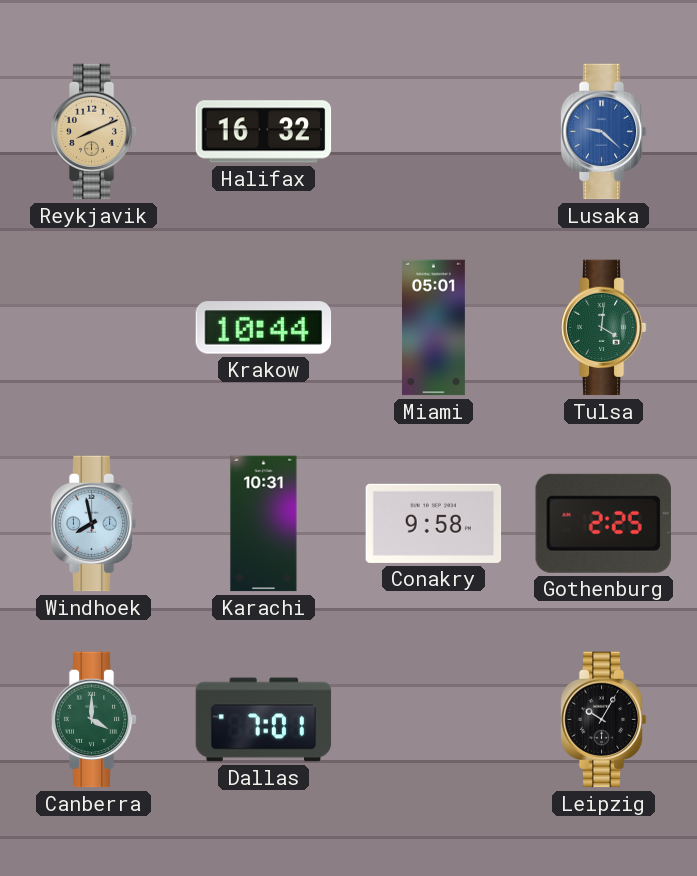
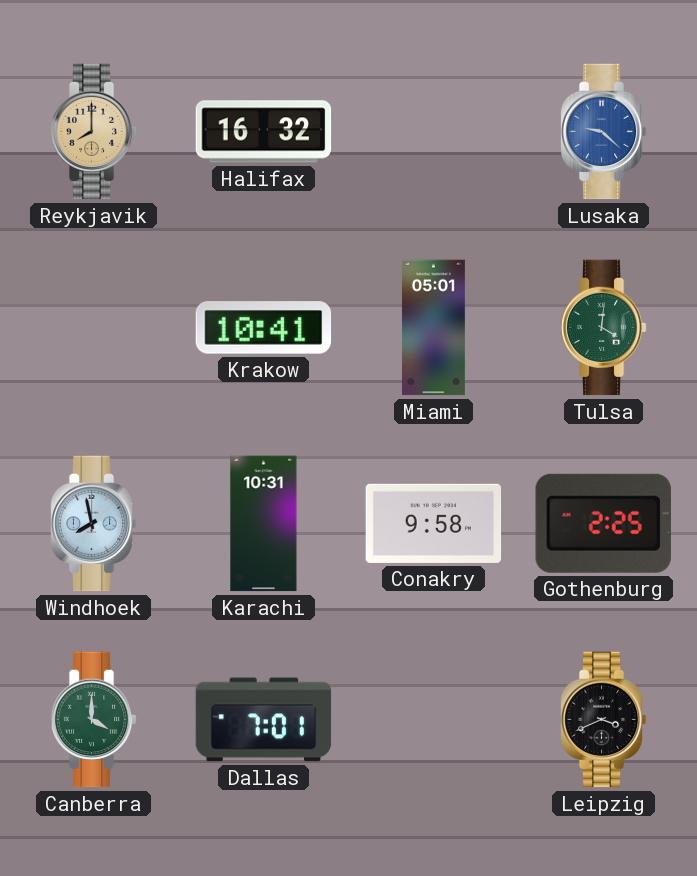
Reykjavik: 8:11 -> 8:00 (93, 132)
Krakow: 10:44 -> 10:41 (264, 328)
Leipzig: 10:05 -> 3:41 (603, 720)
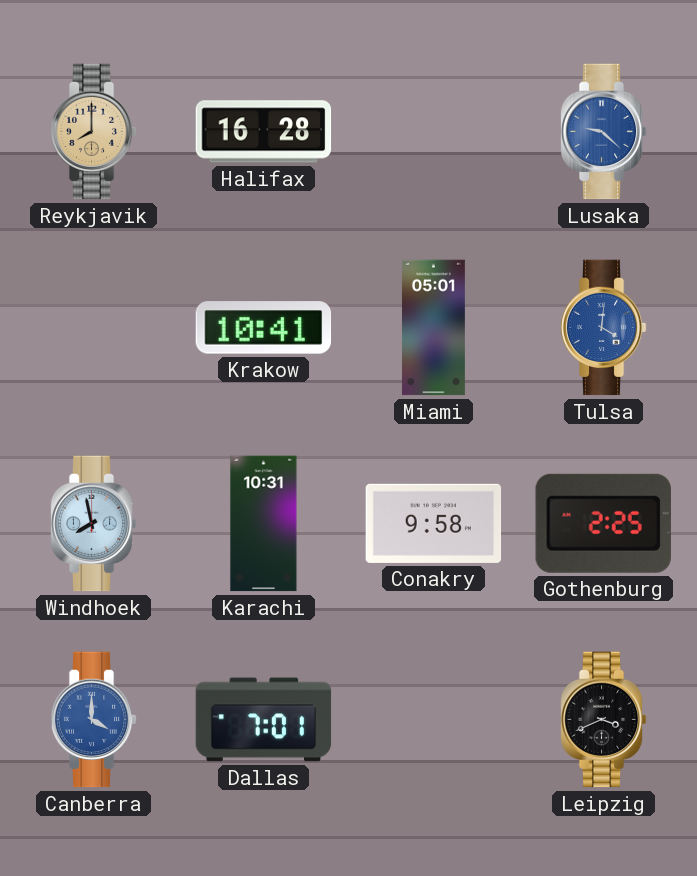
Halifax: 16:32 -> 16:28 (264, 132)
Tulsa dial: green -> blue (603, 328)
Canberra dial: green -> blue (93, 720)
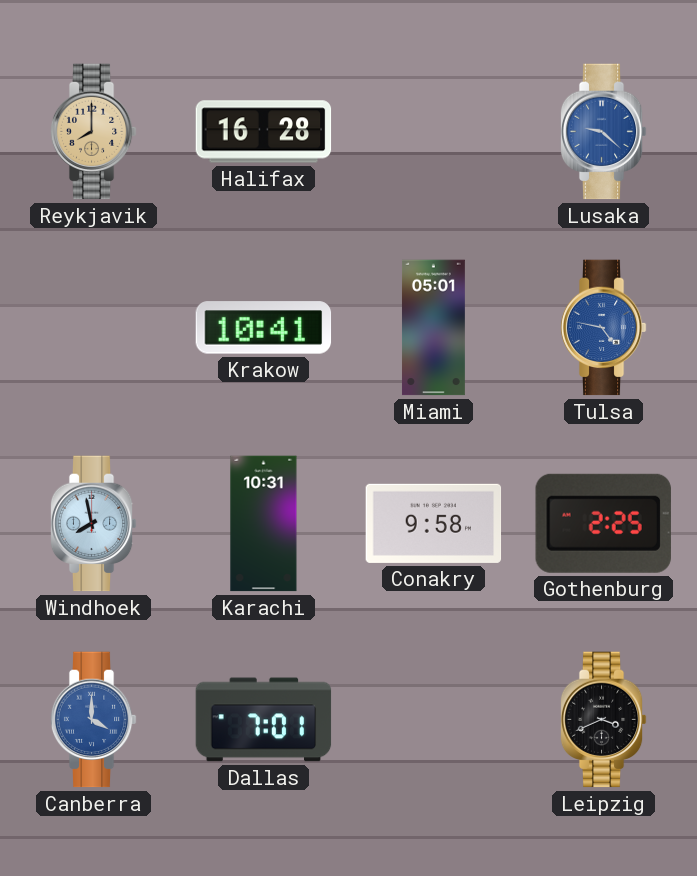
Tulsa: 4:01 -> 4:47 (603, 328)
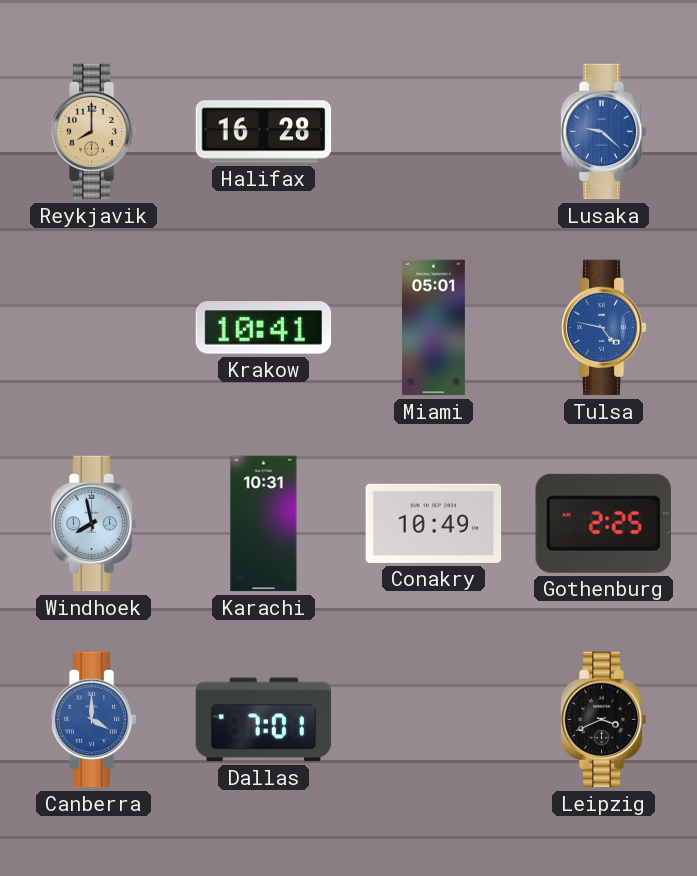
Conakry: 9:58 -> 10:49 (434, 523)
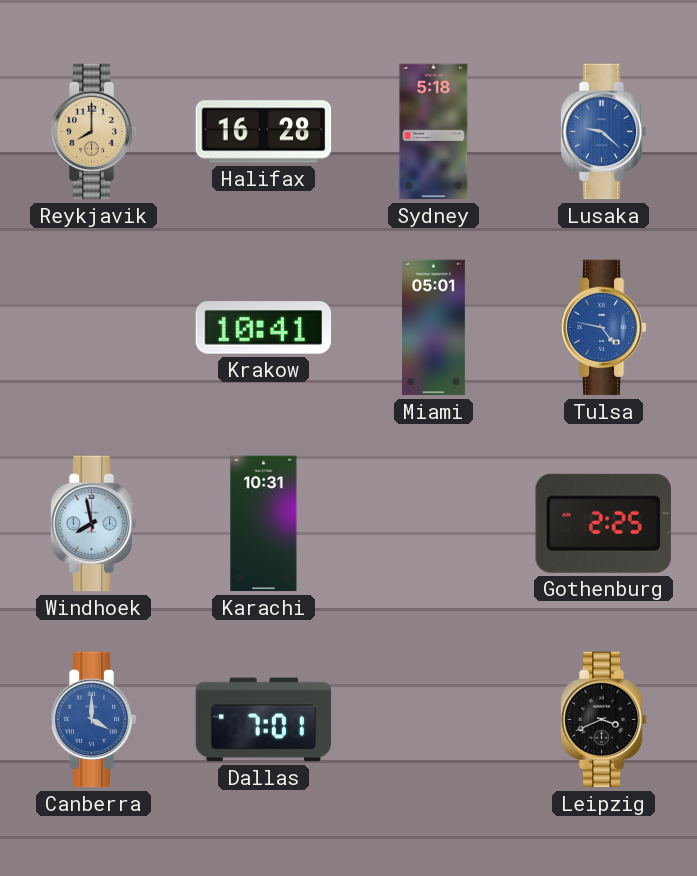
Sydney: none -> 5:18 (434, 132)
Conakry: 10:49 -> none (434, 523)
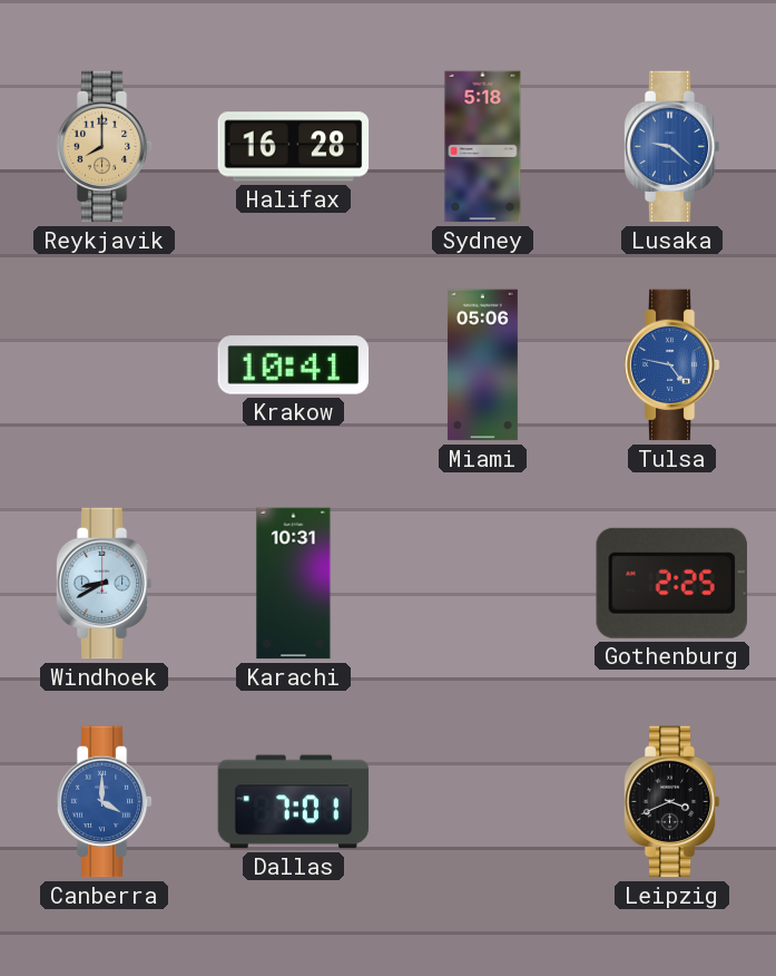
Miami: 05:01 -> 05:06 (482, 365)
Windhoek: 7:58 -> 8:40 (104, 584)
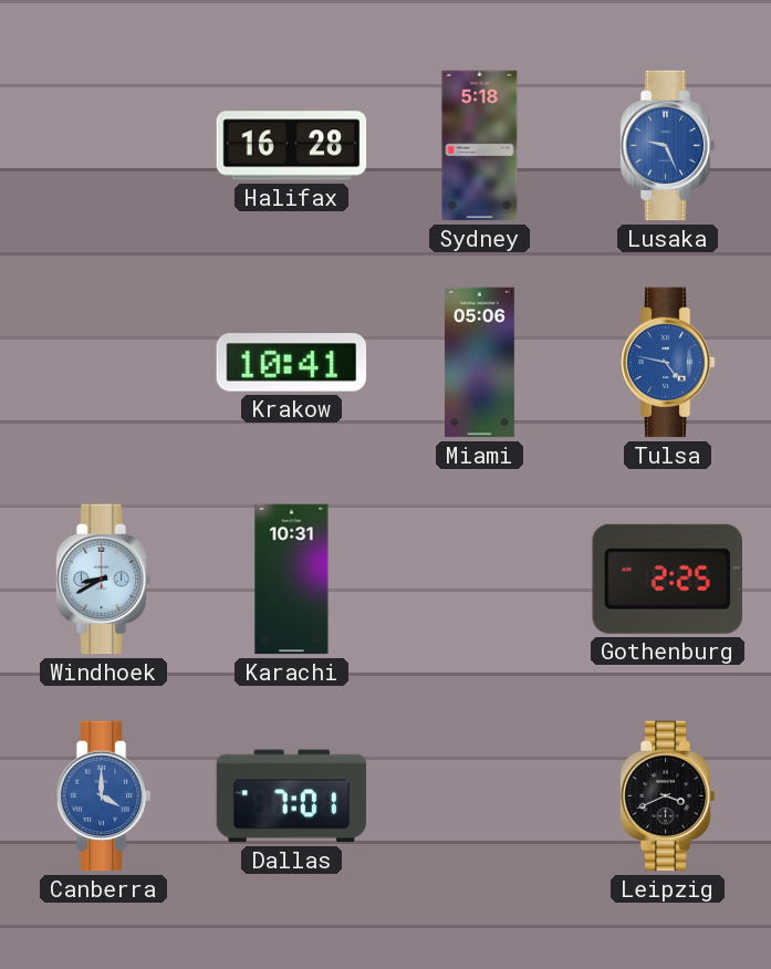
Reykjavik: 8:00 -> none (104, 147)
Lusaka: 9:22 -> 9:26 (667, 146)
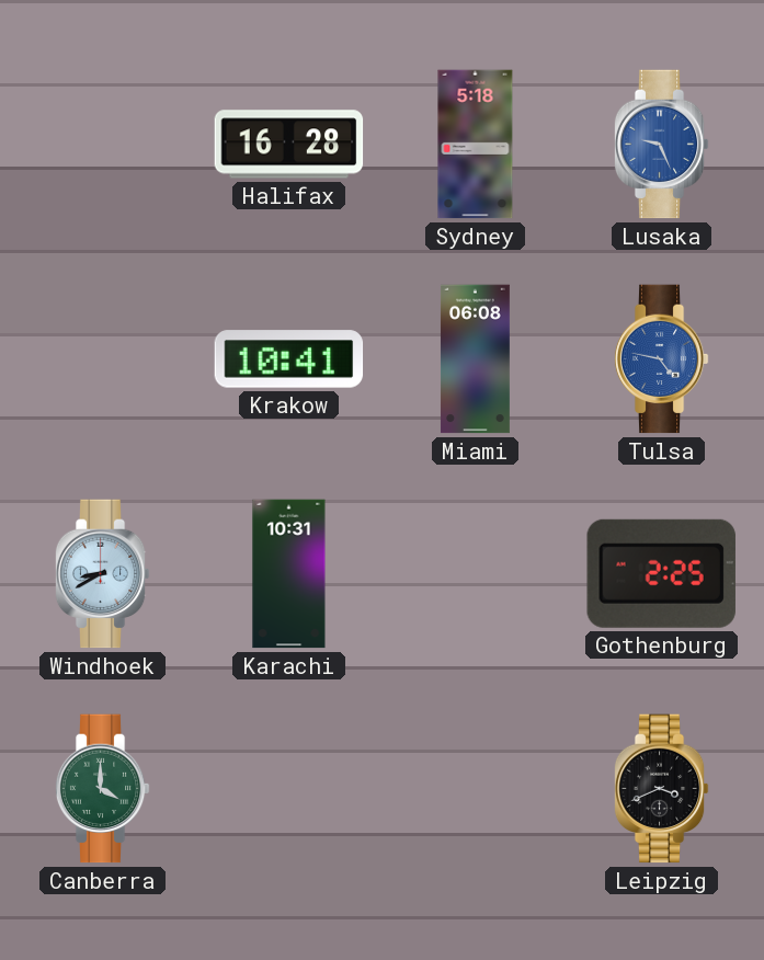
Miami: 05:06 -> 06:08 (475, 359)
Canberra dial: blue -> green (102, 789)
Dallas: 7:01 -> none (292, 796)
